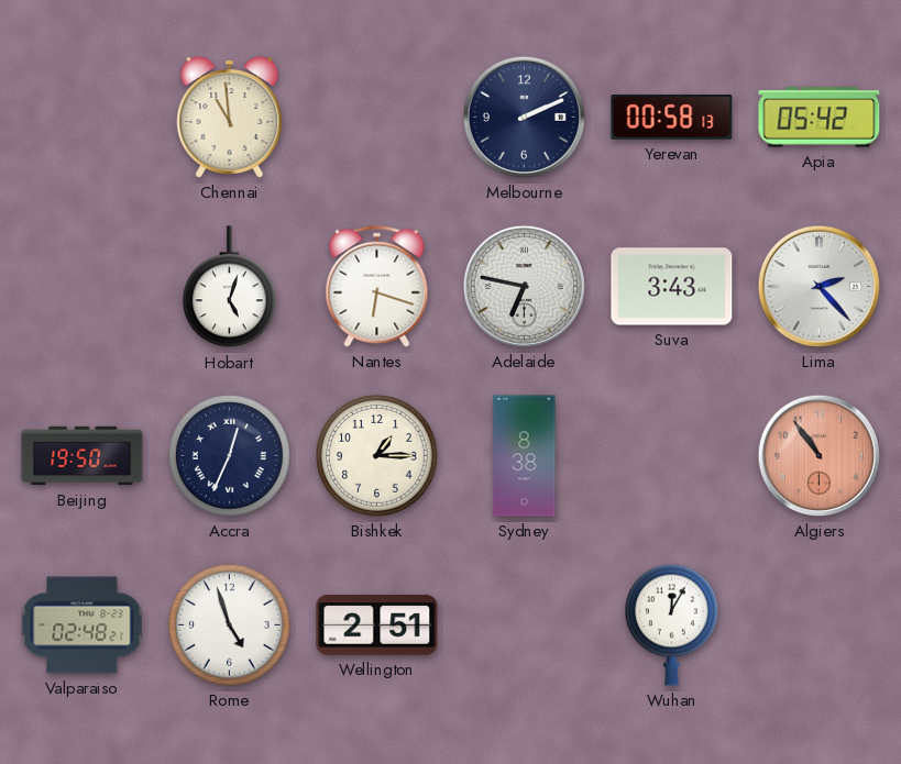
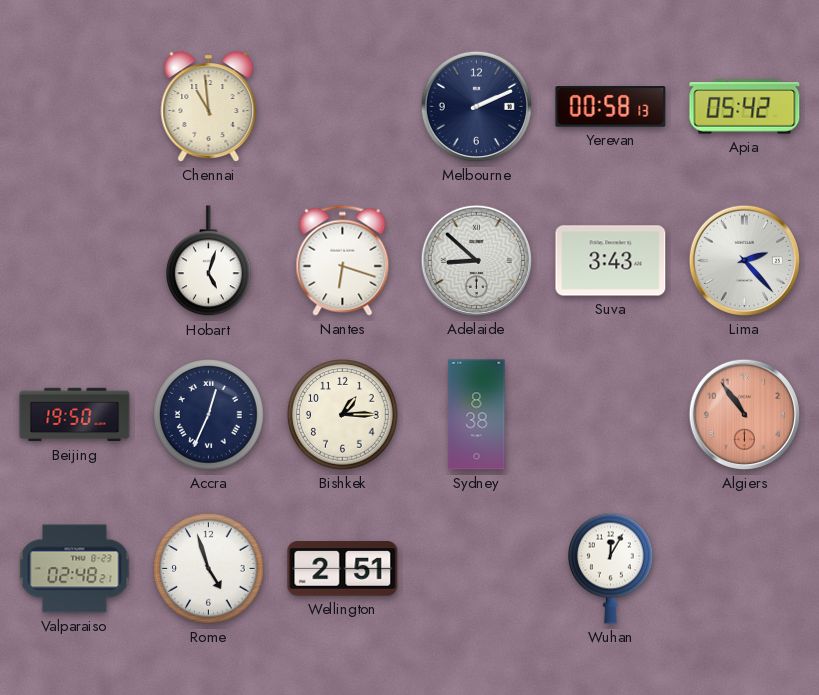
Adelaide: 6:47 -> 8:52 (476, 260)
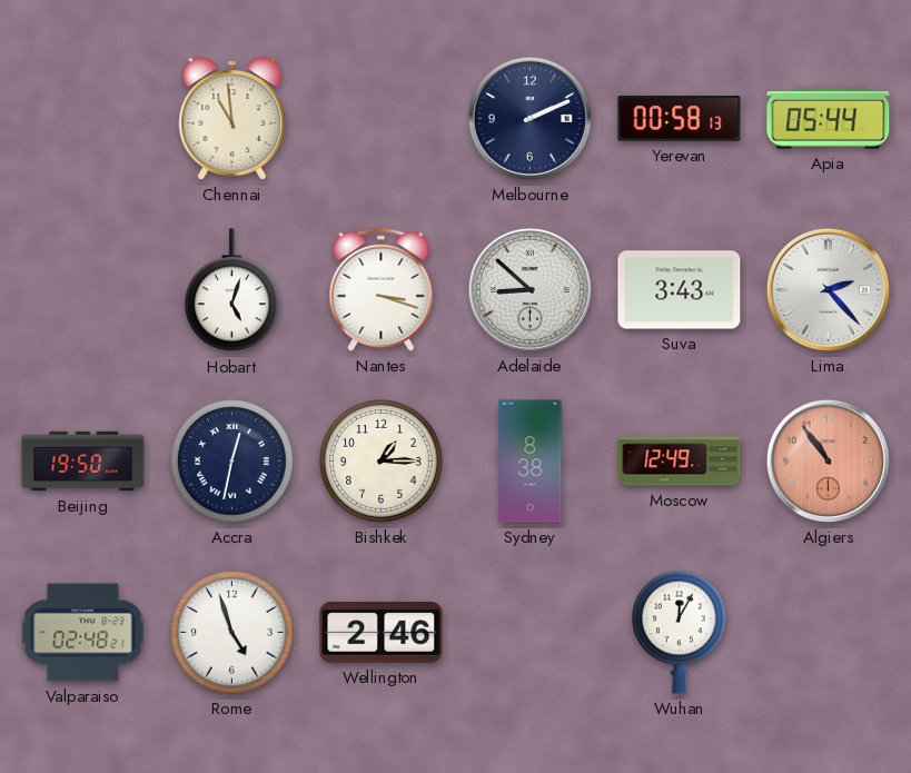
Apia: 05:42 -> 05:44 (829, 119)
Nantes: 6:18 -> 3:18 (382, 289)
Accra: 12:34 -> 12:32 (232, 462)
Moscow: none -> 12:49 (680, 462)
Wellington: 2:51 -> 2:46 (382, 633)
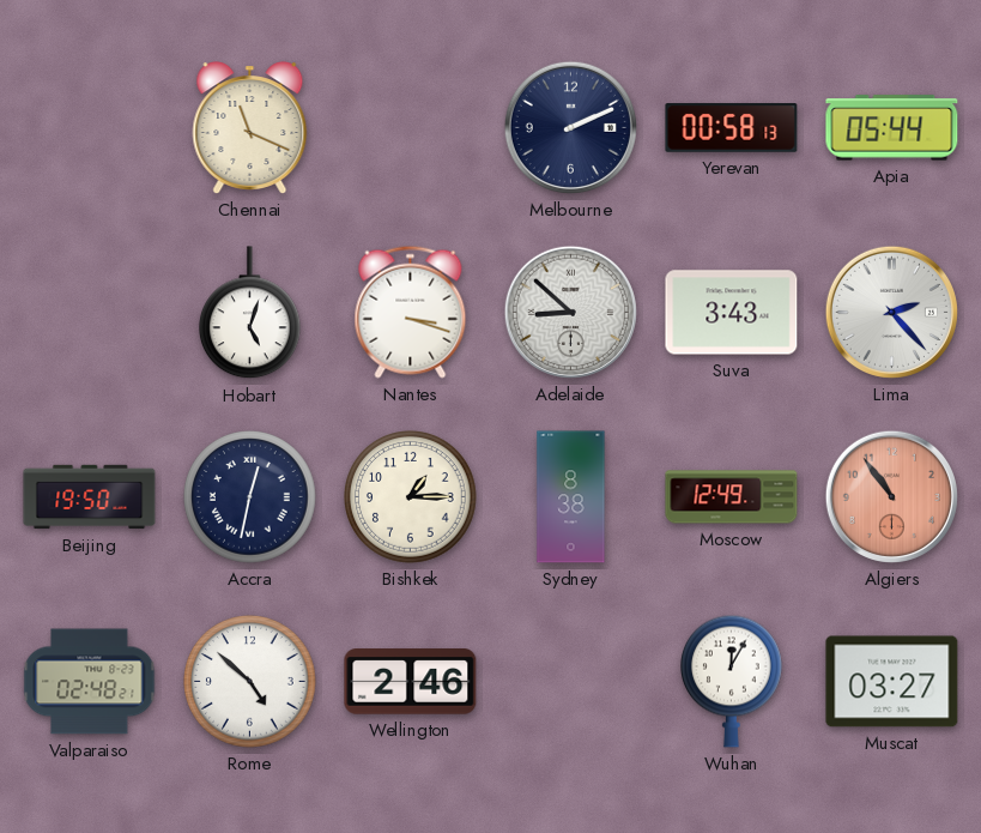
Chennai: 10:59 -> 11:19 (250, 128)
Rome: 4:57 -> 4:52 (250, 682)
Muscat: none -> 03:27 (892, 682)
